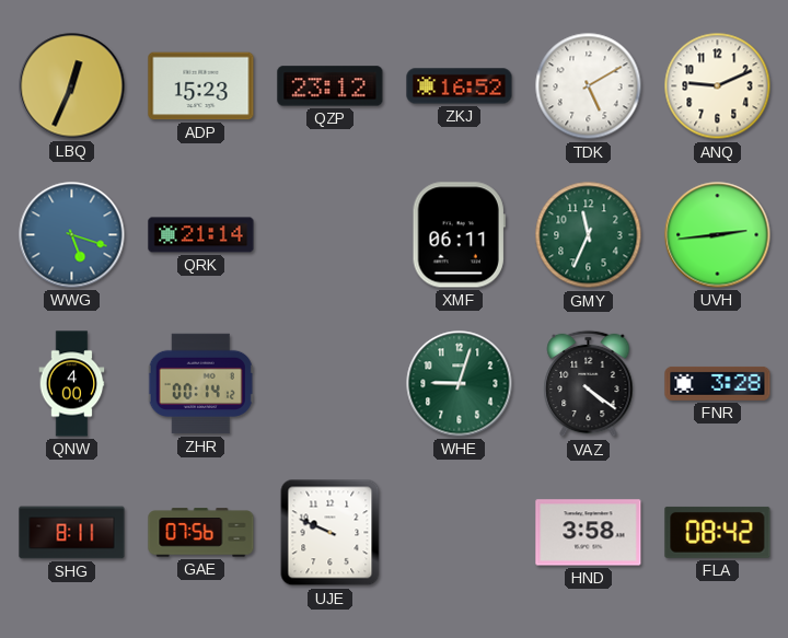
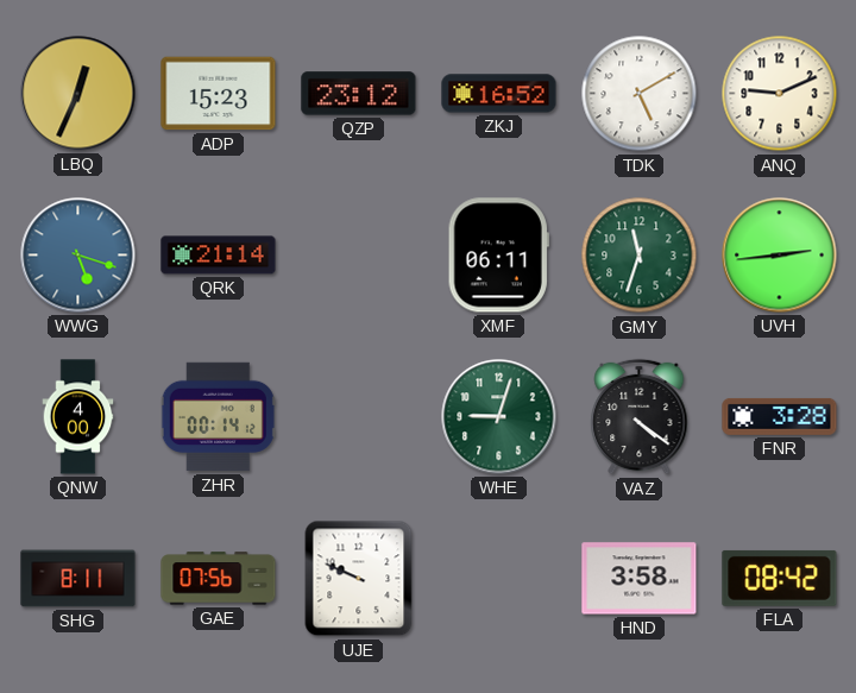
GMY: 11:34 -> 11:33 (640, 256)
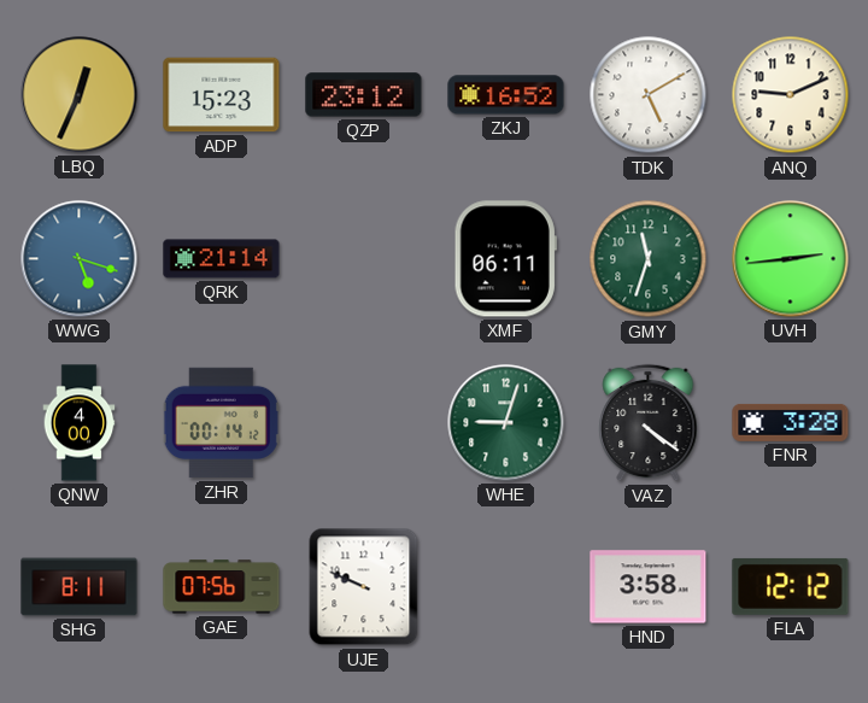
FLA: 08:42 -> 12:12 (791, 586)
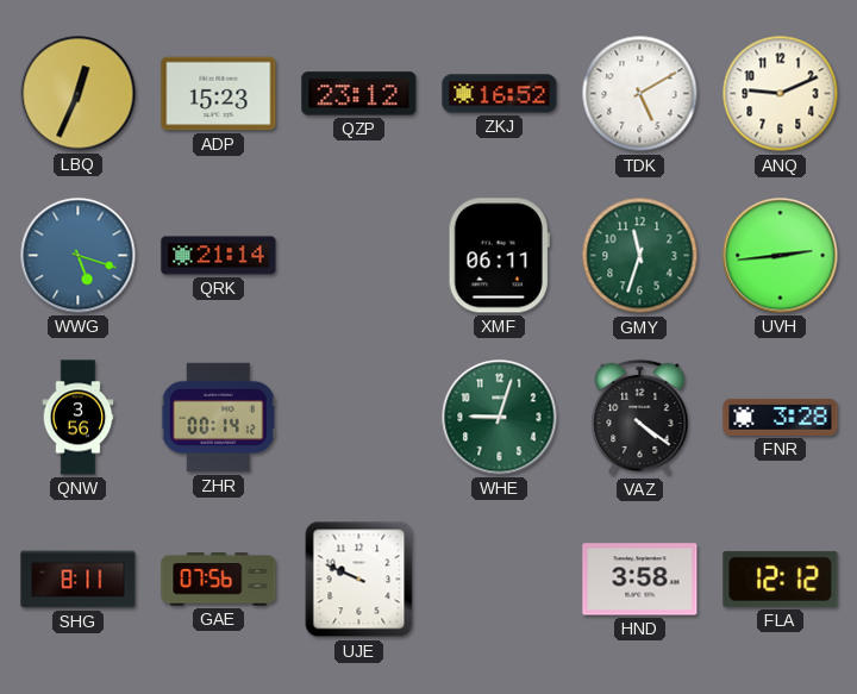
QNW: 4:00 -> 3:56 (79, 418)
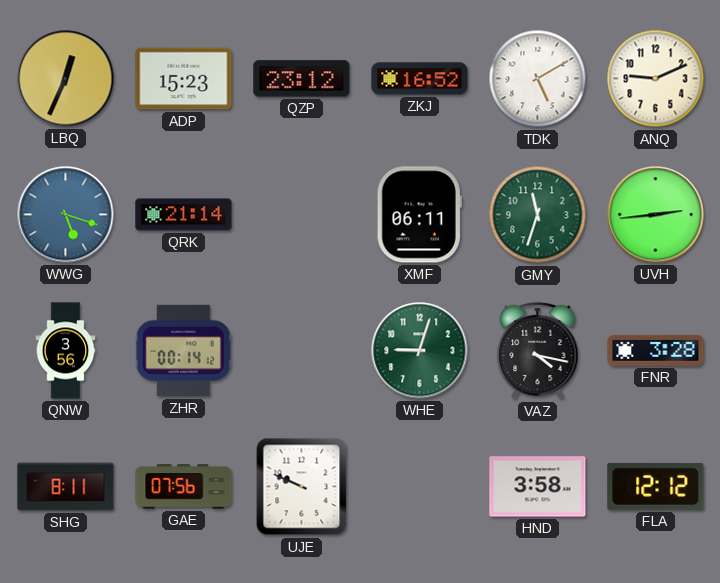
VAZ: 4:21 -> 4:17 (538, 351)
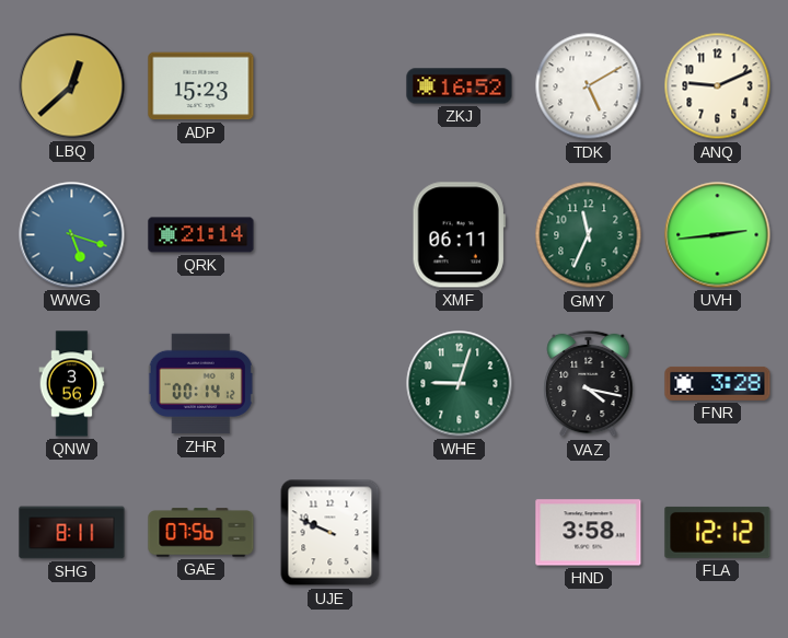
LBQ: 12:34 -> 12:38 (72, 86)
QZP: 23:12 -> none (302, 79)
GMY: 11:33 -> 11:34 (589, 235)
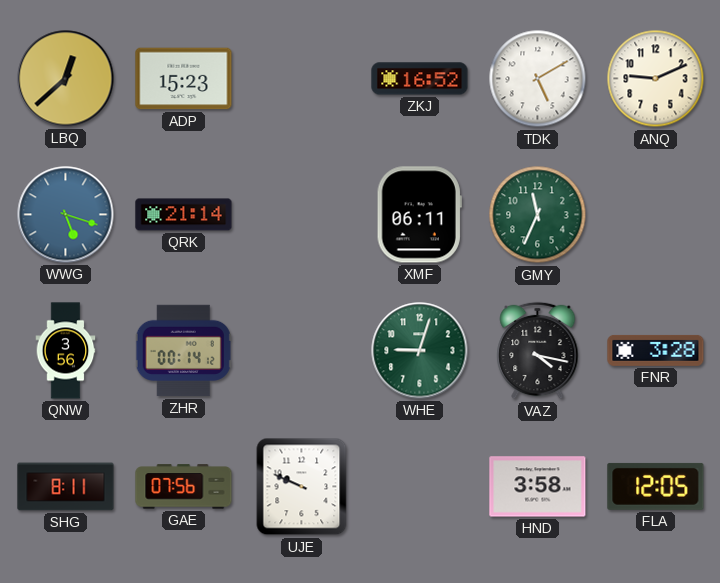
UVH: 2:44 -> none (718, 235)
FLA: 12:12 -> 12:05 (656, 486)
